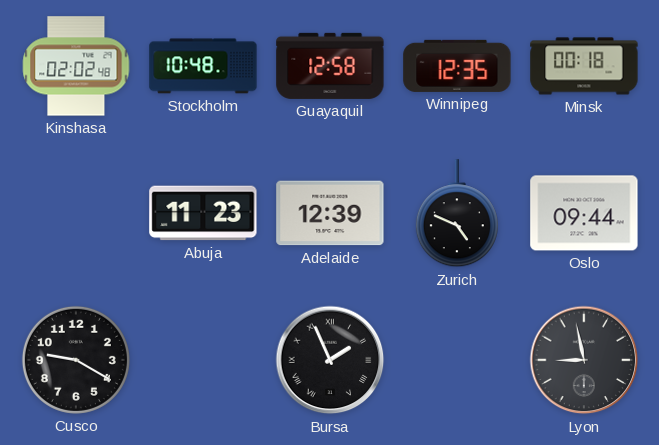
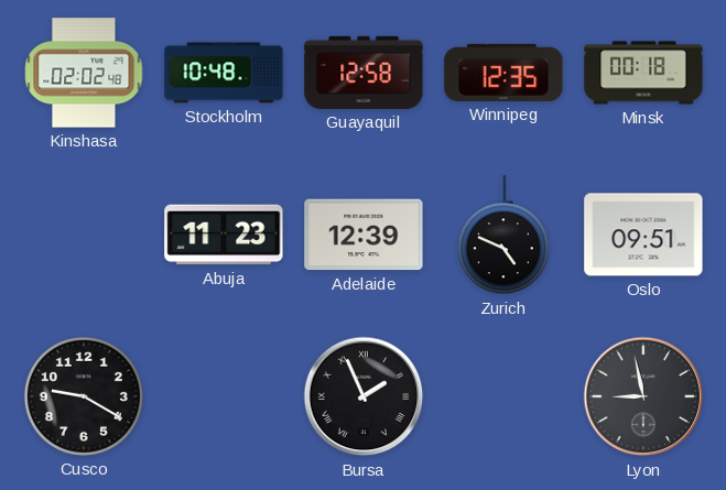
Oslo: 09:44 -> 09:51 (643, 235)
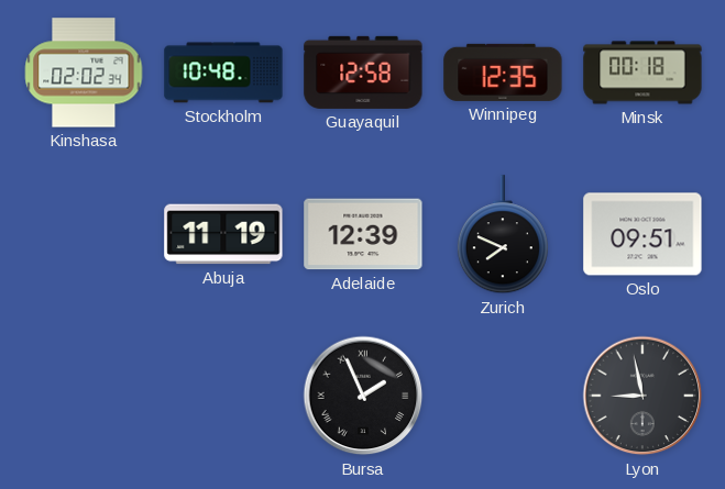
Kinshasa: 02:02:48 -> 02:02:34 (84, 73)
Abuja: 11:23 -> 11:19 (223, 234)
Zurich: 4:49 -> 7:49 (503, 235)
Cusco: 9:20 -> none (84, 396)
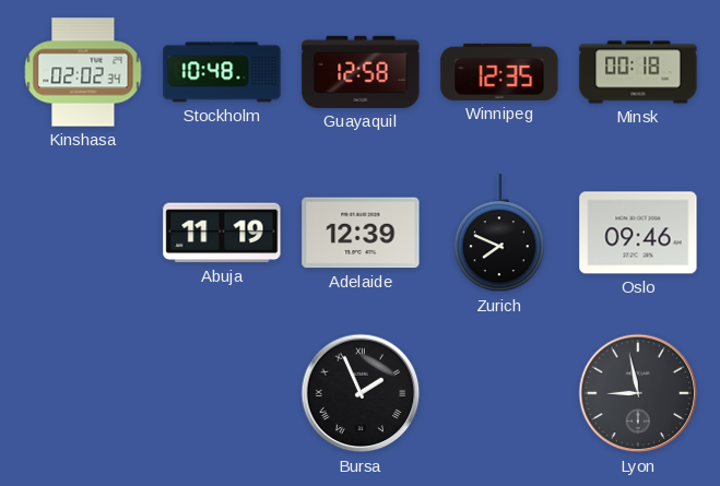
Oslo: 09:51 -> 09:46 (638, 233)
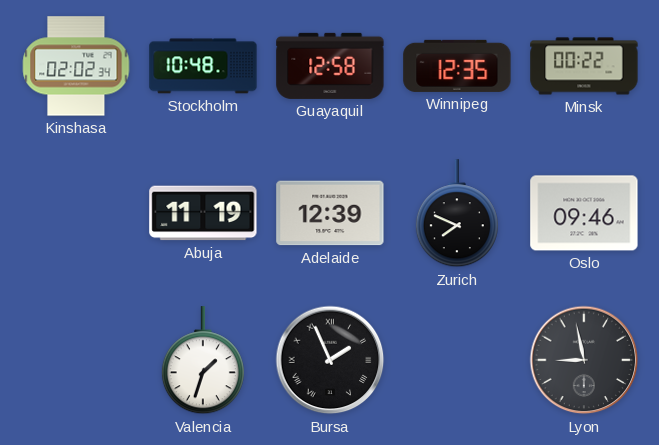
Minsk: 00:18 -> 00:22 (584, 66)
Valencia: none -> 1:33 (203, 361)
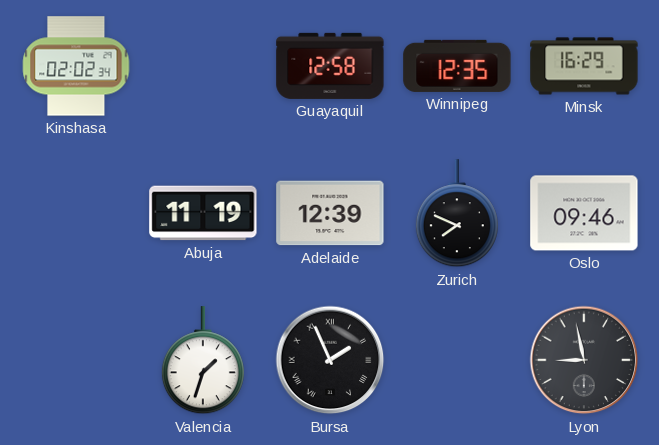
Stockholm: 10:48 -> none (203, 66)
Minsk: 00:22 -> 16:29 (584, 66)
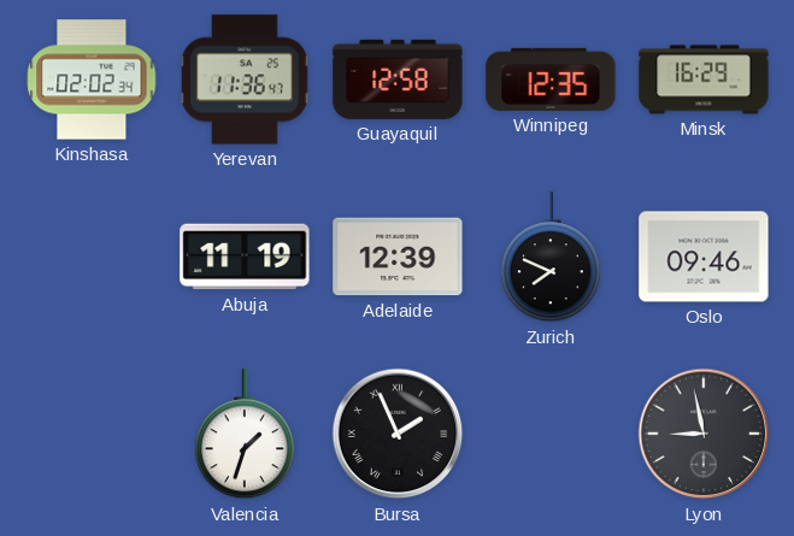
Yerevan: none -> 11:36 (245, 79)
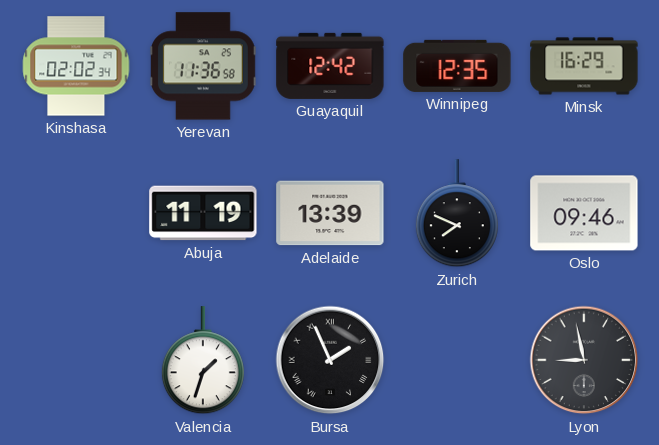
Yerevan: 11:36:47 -> 11:36:58 (203, 66)
Guayaquil: 12:58 -> 12:42 (330, 66)
Adelaide: 12:39 -> 13:39 (330, 213)
